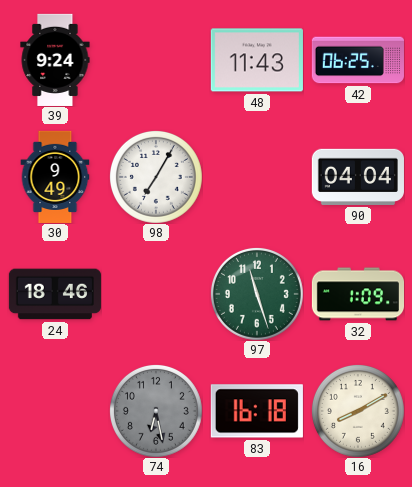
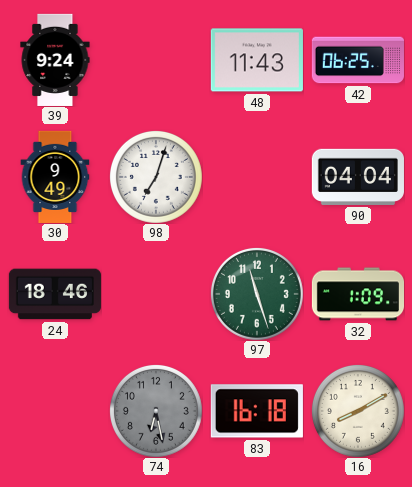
98: 7:05 -> 7:03 (156, 177)
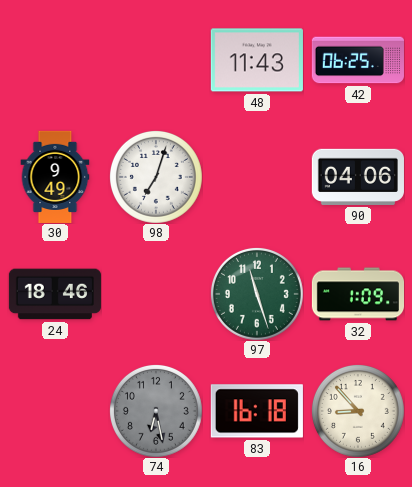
39: 9:24 -> none (55, 60)
90: 04:04 -> 04:06 (358, 177)
16: 8:10 -> 8:53 (358, 411)
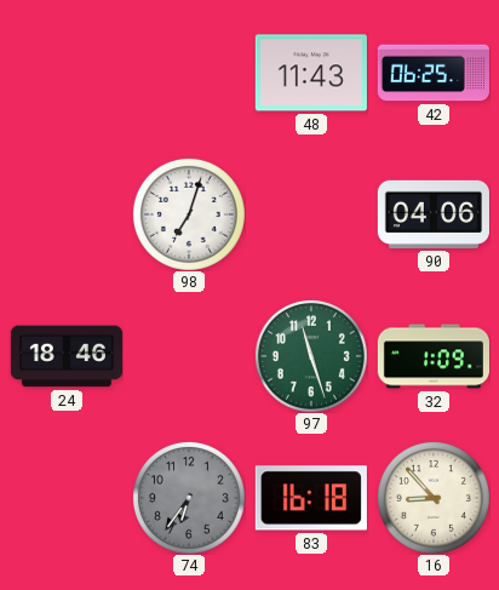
30: 9:49 -> none (55, 177)
74: 6:28 -> 6:36 (189, 498)
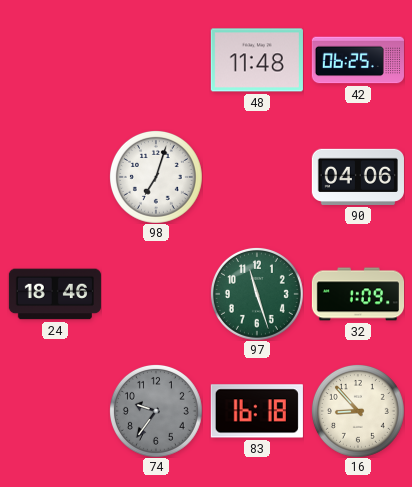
48: 11:43 -> 11:48 (257, 60)
74: 6:36 -> 9:36 (156, 411)
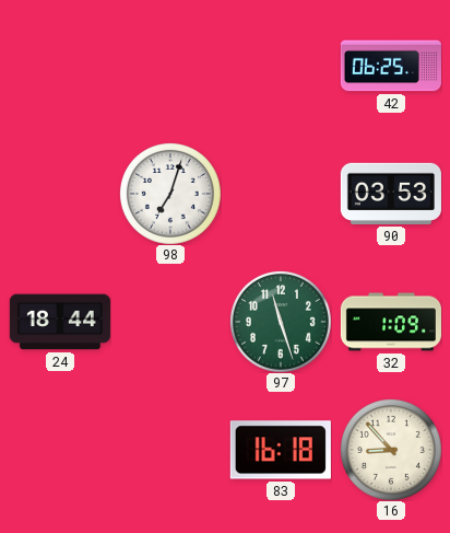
48: 11:48 -> none (257, 60)
90: 04:06 -> 03:53 (391, 194)
24: 18:46 -> 18:44 (60, 322)
74: 9:36 -> none (156, 411)
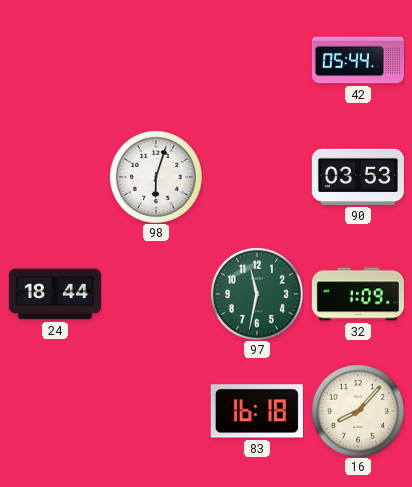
42: 06:25 -> 05:44 (358, 60)
98: 7:03 -> 6:03 (156, 177)
97: 11:27 -> 11:32 (257, 294)
16: 8:53 -> 8:07 (358, 411)
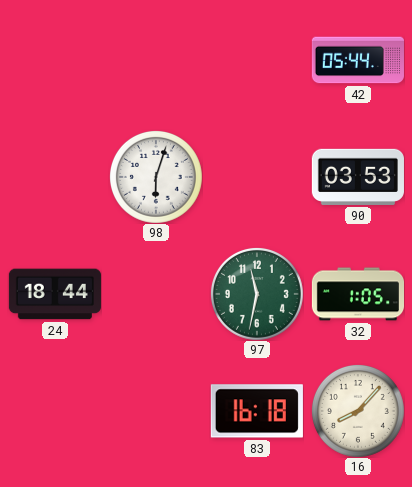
32: 1:09 -> 1:05 (357, 294)
